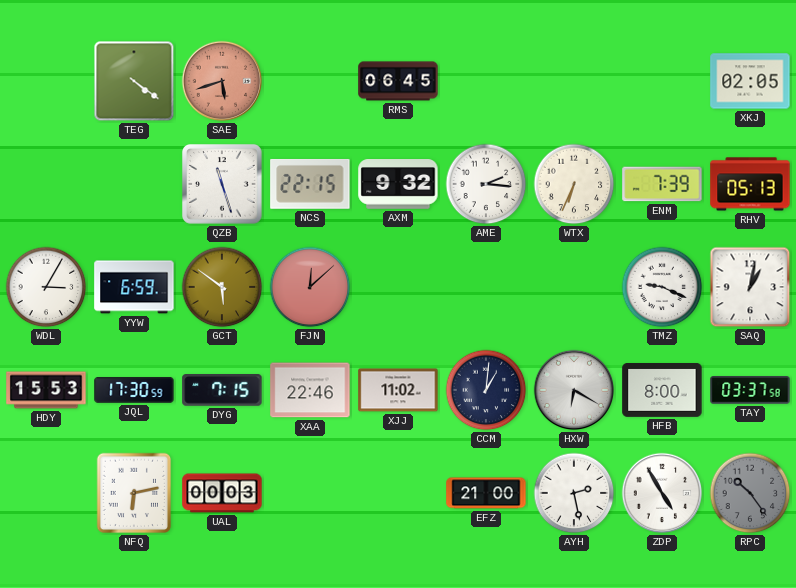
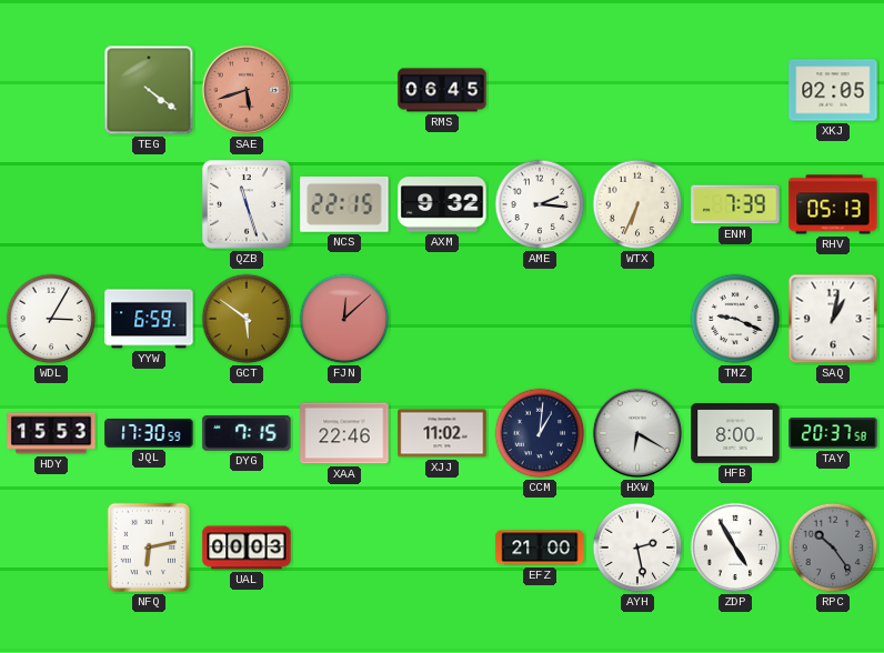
TAY: 03:37 -> 20:37 (833, 433)
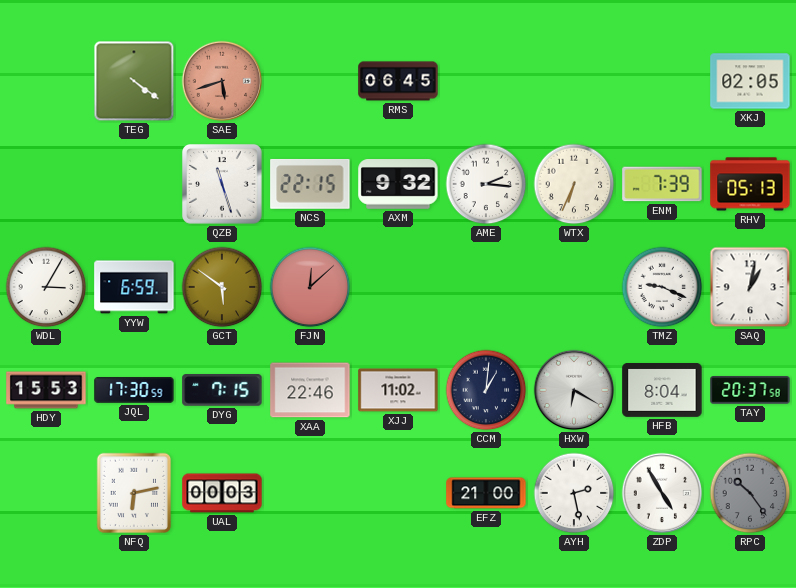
HFB: 8:00 -> 8:04 (662, 391)
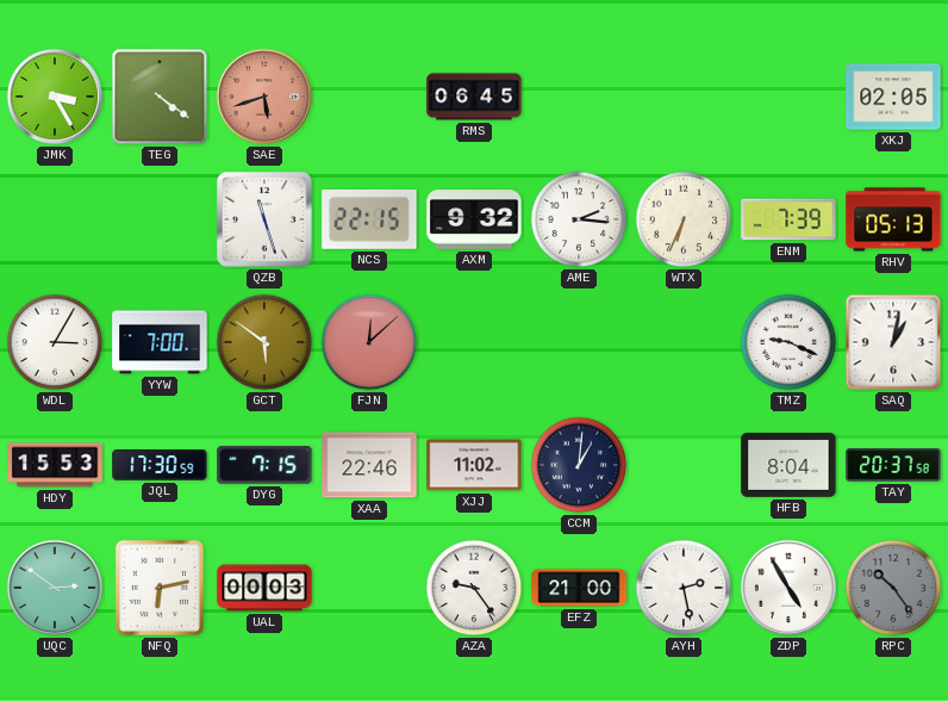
JMK: none -> 3:25 (55, 97)
YYW: 6:59 -> 7:00 (160, 342)
HXW: 6:20 -> none (574, 390)
UQC: none -> 2:51 (55, 588)
AZA: none -> 9:24 (474, 588)
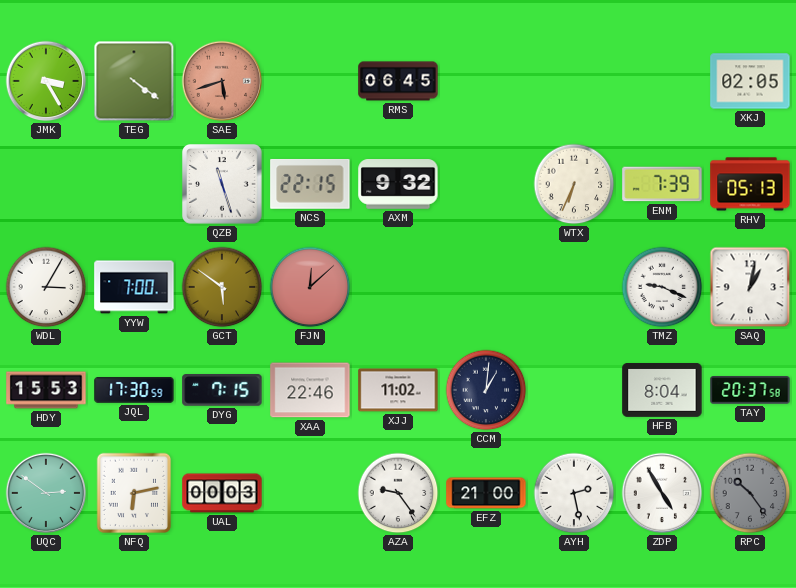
AME: 2:16 -> none (579, 219)
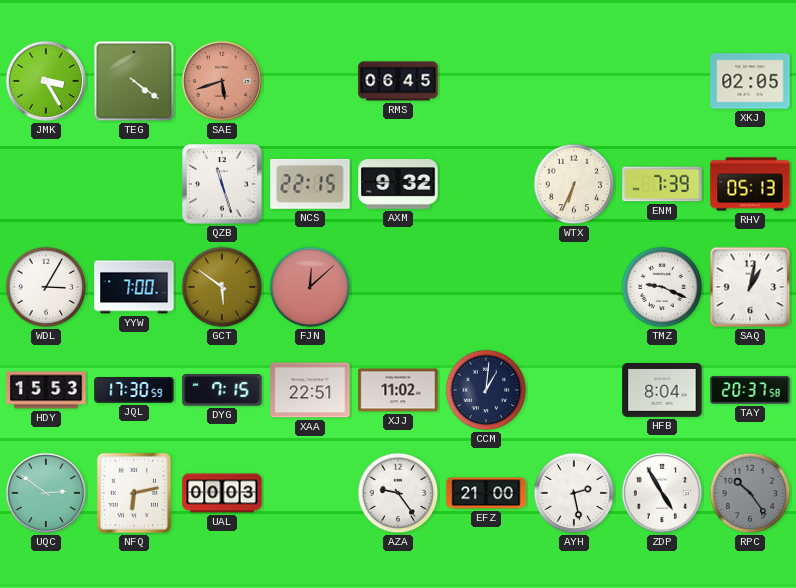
XAA: 22:46 -> 22:51 (310, 390)
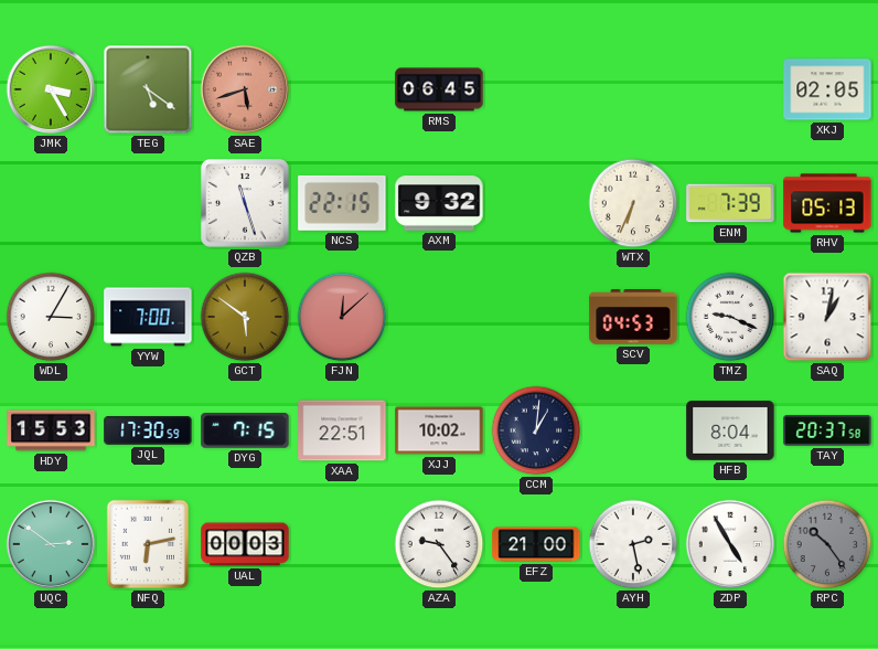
TEG: 4:21 -> 5:21 (148, 89)
SCV: none -> 04:53 (633, 318)
XJJ: 11:02 -> 10:02 (439, 430)
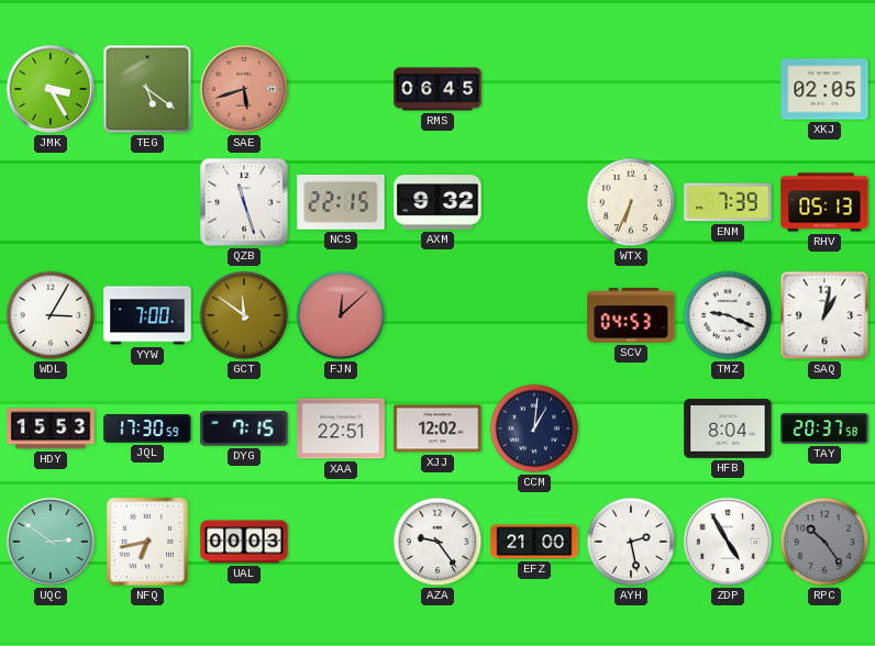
GCT: 5:51 -> 11:51 (244, 315)
XJJ: 10:02 -> 12:02 (437, 428)
NFQ: 6:13 -> 6:43 (147, 542)
